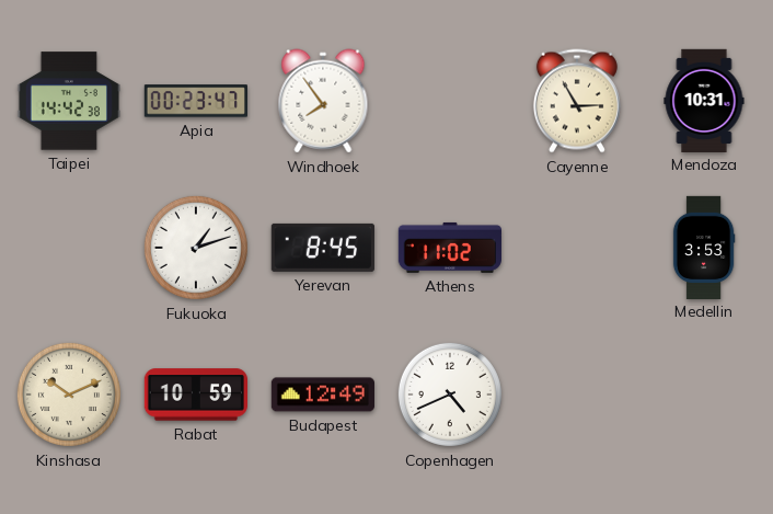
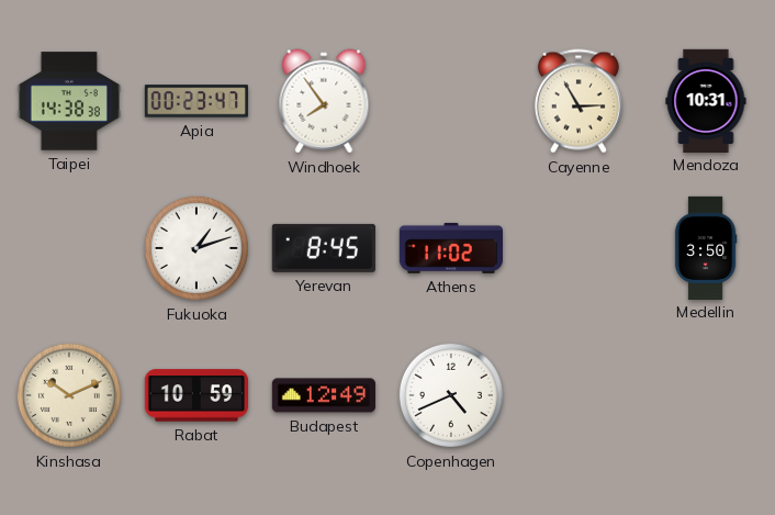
Taipei: 14:42 -> 14:38 (68, 101)
Medellin: 3:53 -> 3:50 (706, 247)
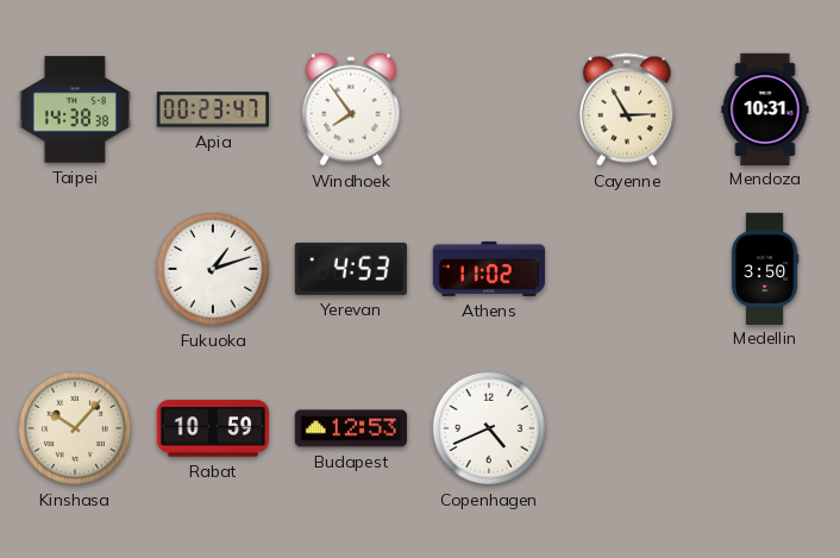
Yerevan: 8:45 -> 4:53 (351, 269)
Kinshasa: 10:11 -> 10:07 (75, 428)
Budapest: 12:49 -> 12:53 (351, 428)
